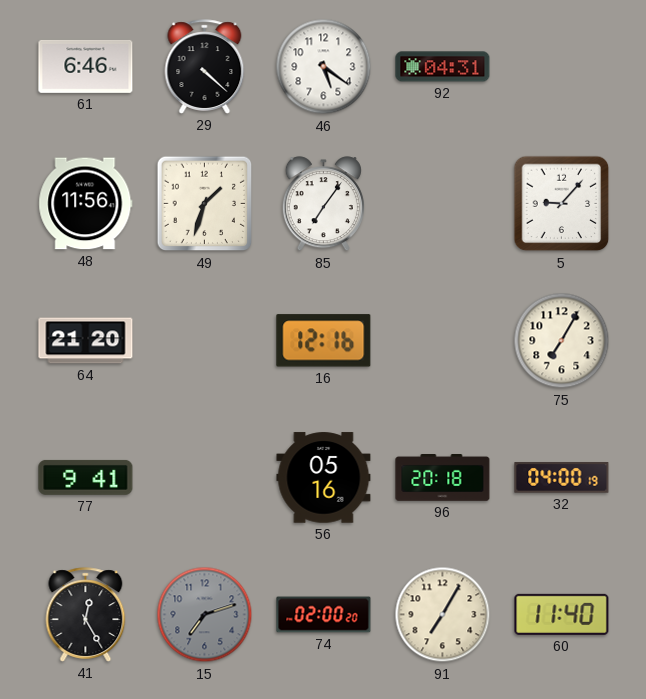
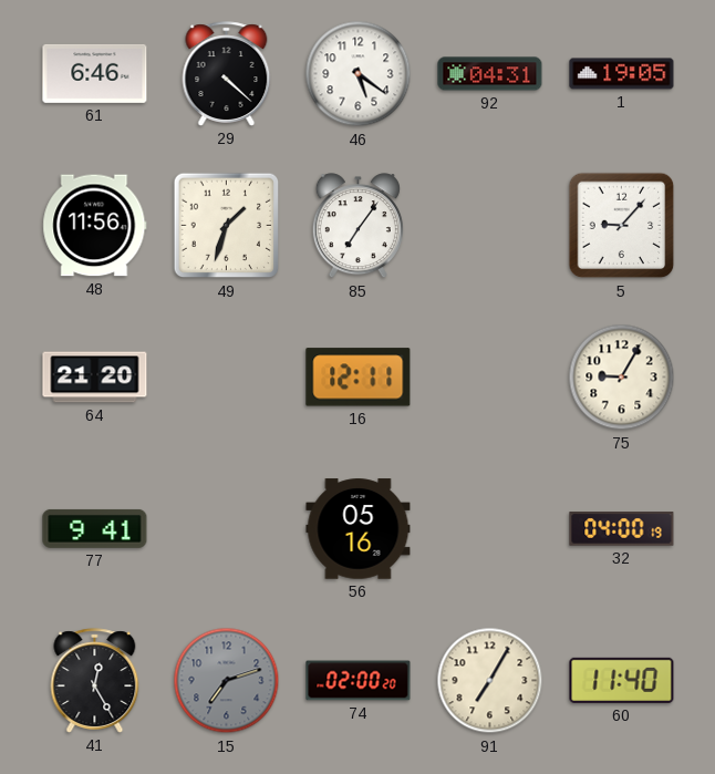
1: none -> 19:05 (622, 74)
16: 12:16 -> 12:11 (359, 378)
75: 7:05 -> 9:05 (622, 378)
96: 20:18 -> none (443, 478)
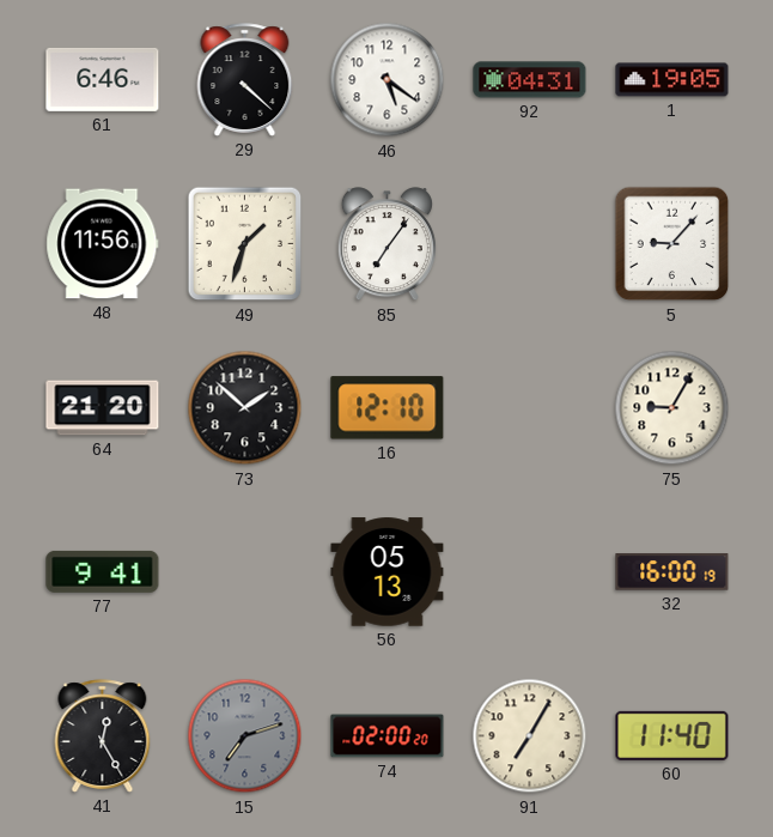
73: none -> 1:52 (245, 408)
16: 12:11 -> 12:10 (388, 408)
56: 05:16 -> 05:13 (388, 572)
32: 04:00 -> 16:00 (672, 572)
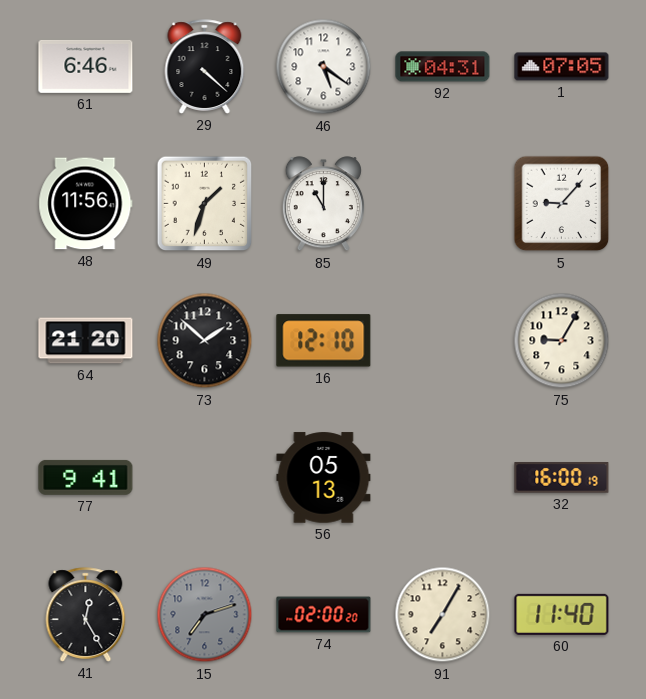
1: 19:05 -> 07:05 (562, 67)
85: 7:06 -> 11:00 (323, 204)
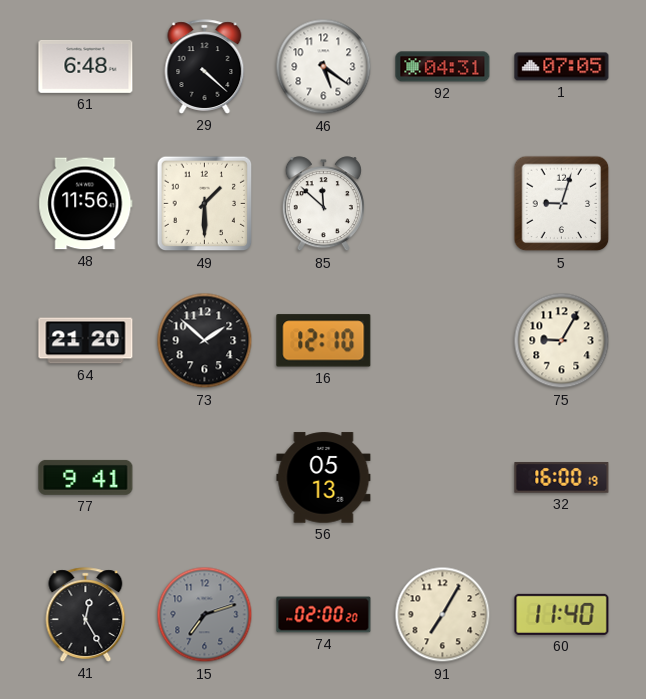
61: 6:46 -> 6:48 (86, 66)
49: 1:33 -> 1:30 (205, 204)
85: 11:00 -> 11:52 (323, 204)
5: 9:07 -> 9:03 (562, 204)
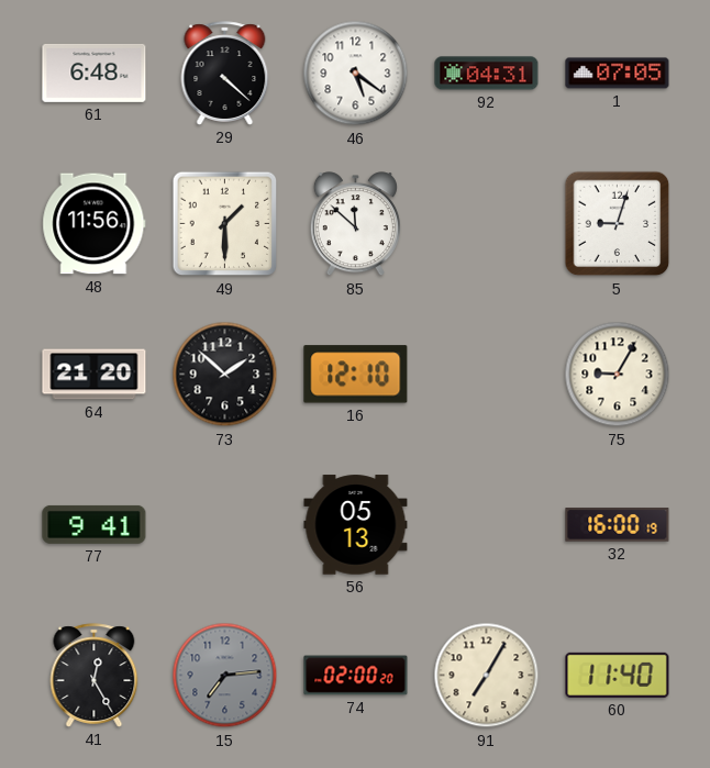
15: 7:12 -> 7:14 (225, 676)
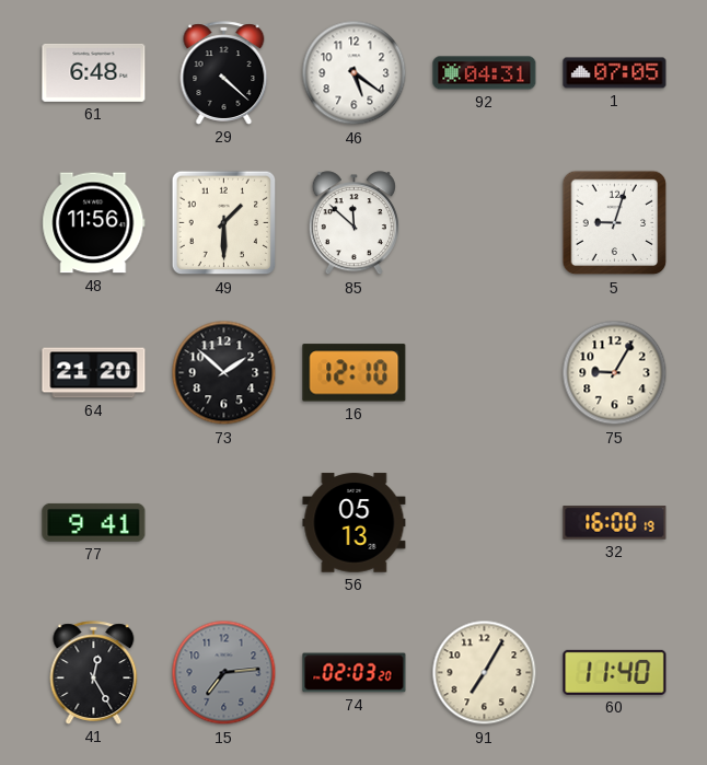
74: 02:00 -> 02:03 (355, 673)
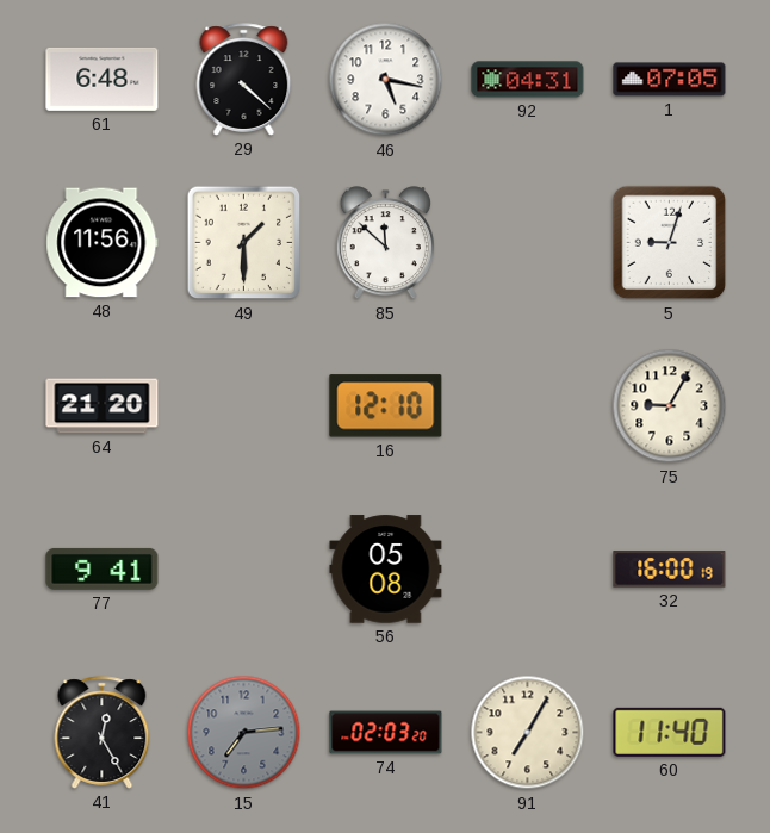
46: 5:21 -> 5:17 (386, 80)
73: 1:52 -> none (224, 373)
56: 05:13 -> 05:08 (386, 570)
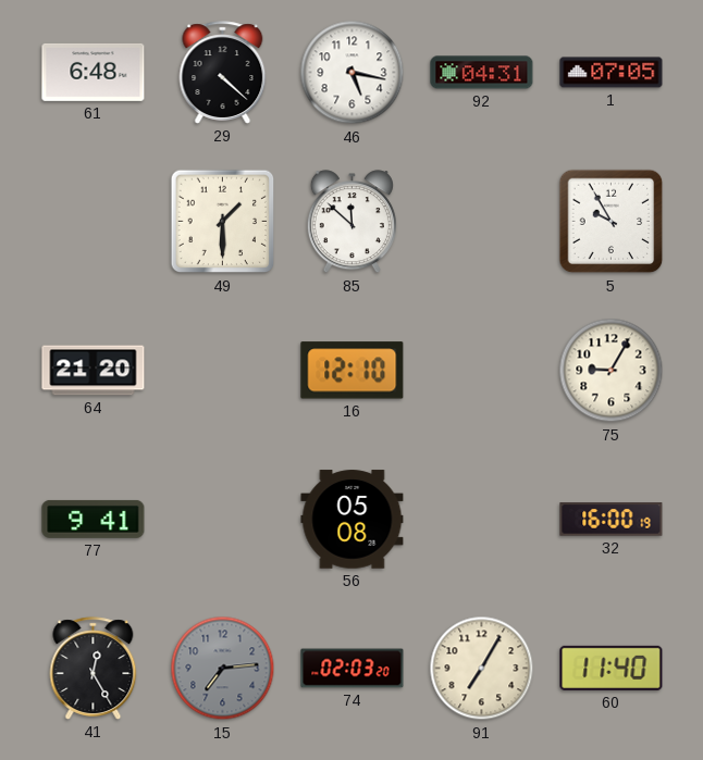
48: 11:56 -> none (103, 243)
5: 9:03 -> 9:55 (612, 222)
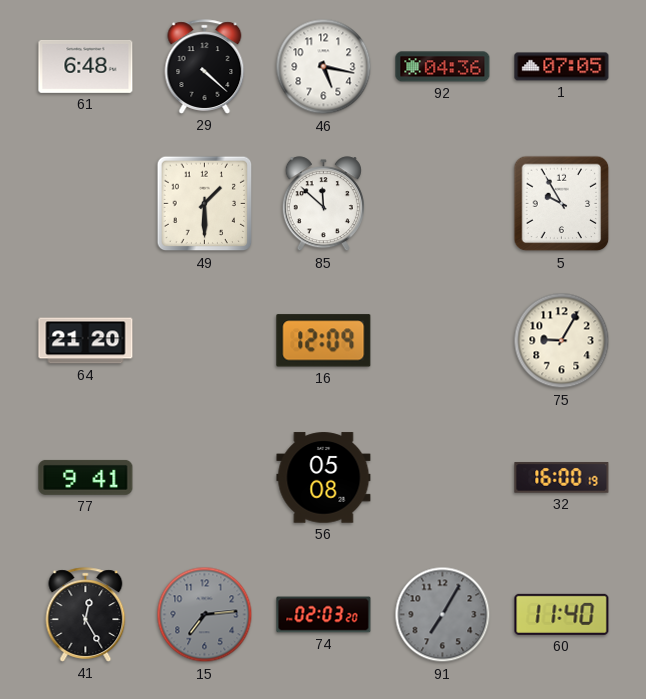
92: 04:31 -> 04:36 (443, 67)
16: 12:10 -> 12:09 (324, 341)
91 dial: cream -> grey (443, 615)
